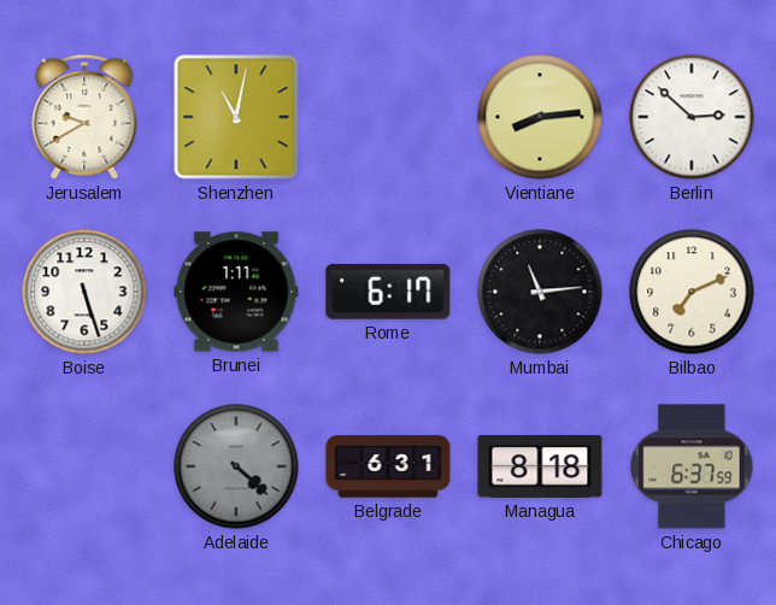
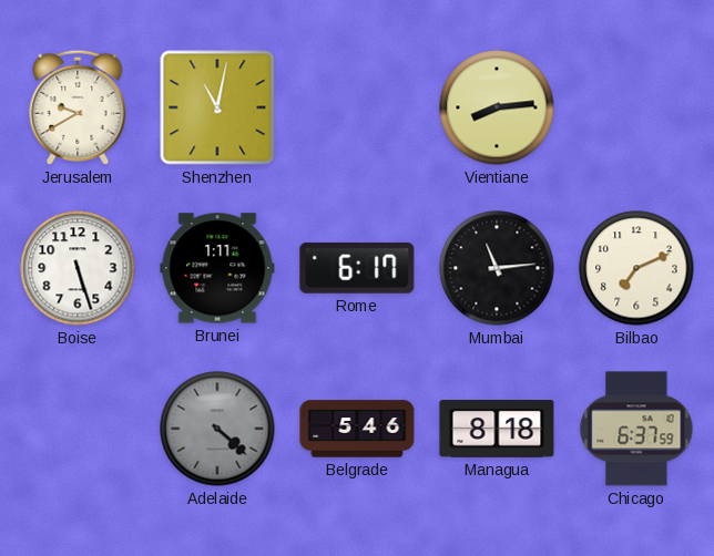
Berlin: 2:52 -> none (692, 117)
Belgrade: 6:31 -> 5:46 (357, 429)
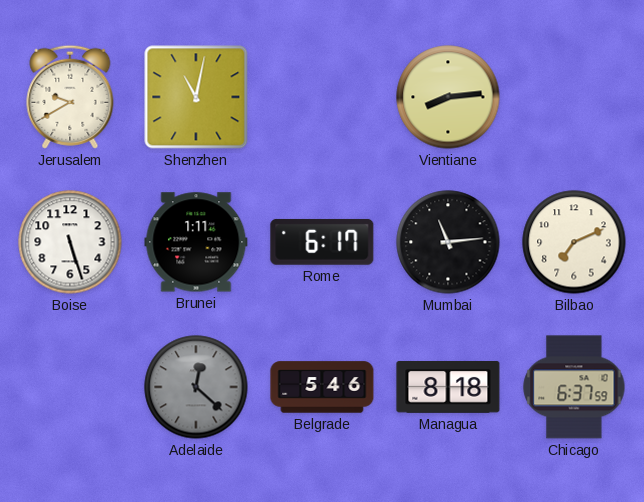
Adelaide: 4:22 -> 12:22 (196, 387)
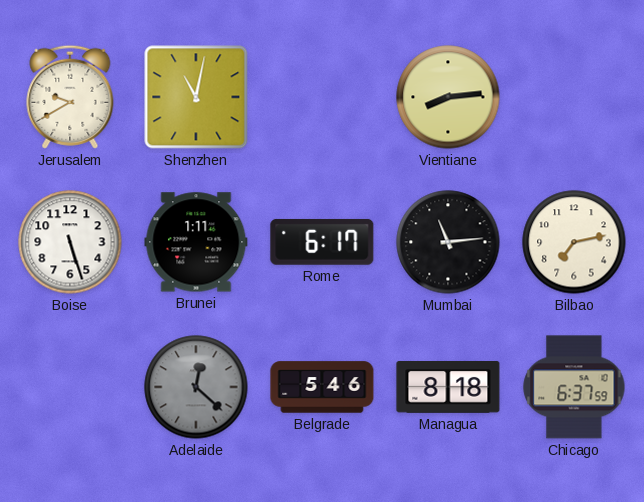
Bilbao: 7:11 -> 7:13 (574, 242)
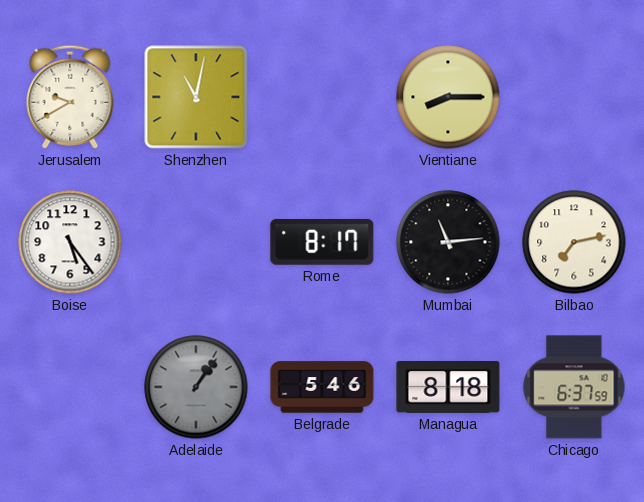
Vientiane: 8:14 -> 8:15 (448, 97)
Boise: 5:27 -> 5:24 (70, 242)
Brunei: 1:11 -> none (196, 242)
Rome: 6:17 -> 8:17 (322, 242)
Adelaide: 12:22 -> 1:06 (196, 387)
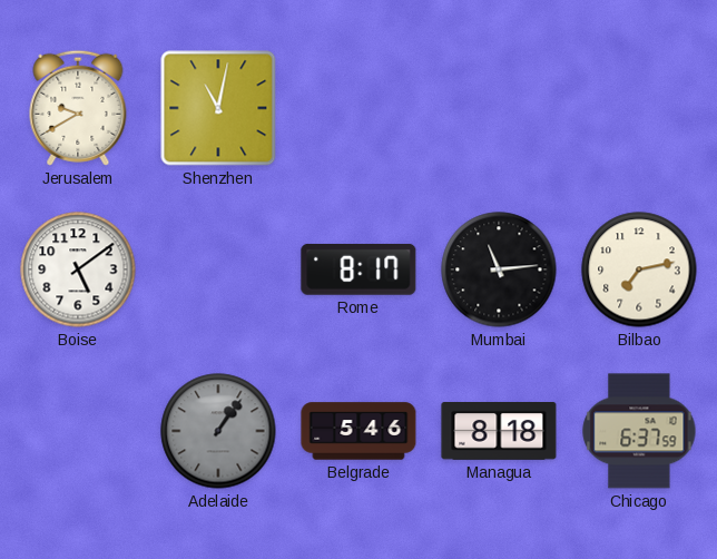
Vientiane: 8:15 -> none (448, 97)
Boise: 5:24 -> 5:09 (78, 269)
